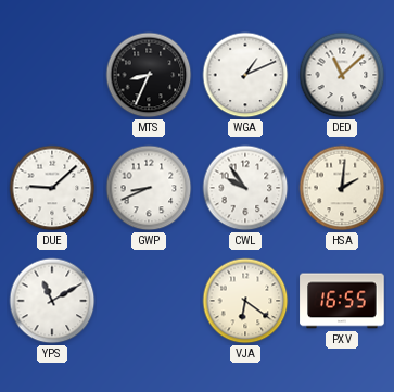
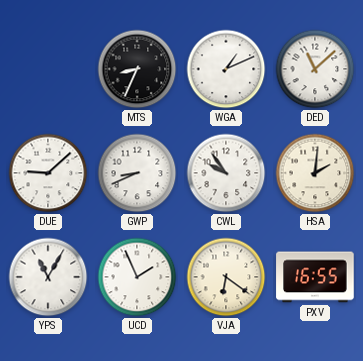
YPS: 11:10 -> 11:05 (48, 277)
UCD: none -> 1:56 (137, 277)
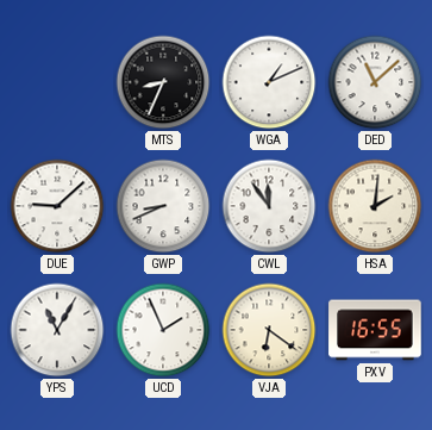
CWL: 9:54 -> 11:54 (269, 206)
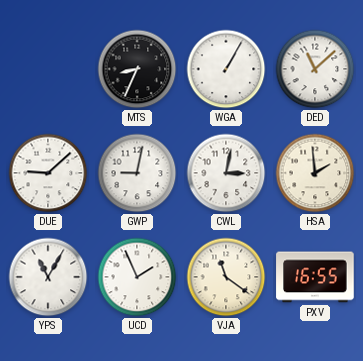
WGA: 1:11 -> 1:05 (226, 69)
GWP: 8:41 -> 9:02 (137, 173)
CWL: 11:54 -> 3:02 (226, 173)
HSA: 2:01 -> 1:59 (315, 173)
VJA: 6:21 -> 11:21 (226, 277)
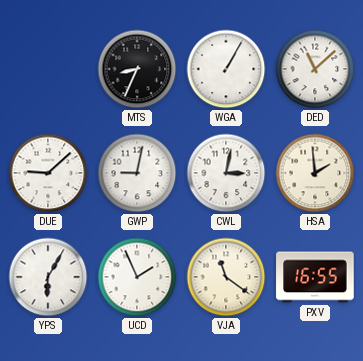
YPS: 11:05 -> 6:05 (48, 277)
